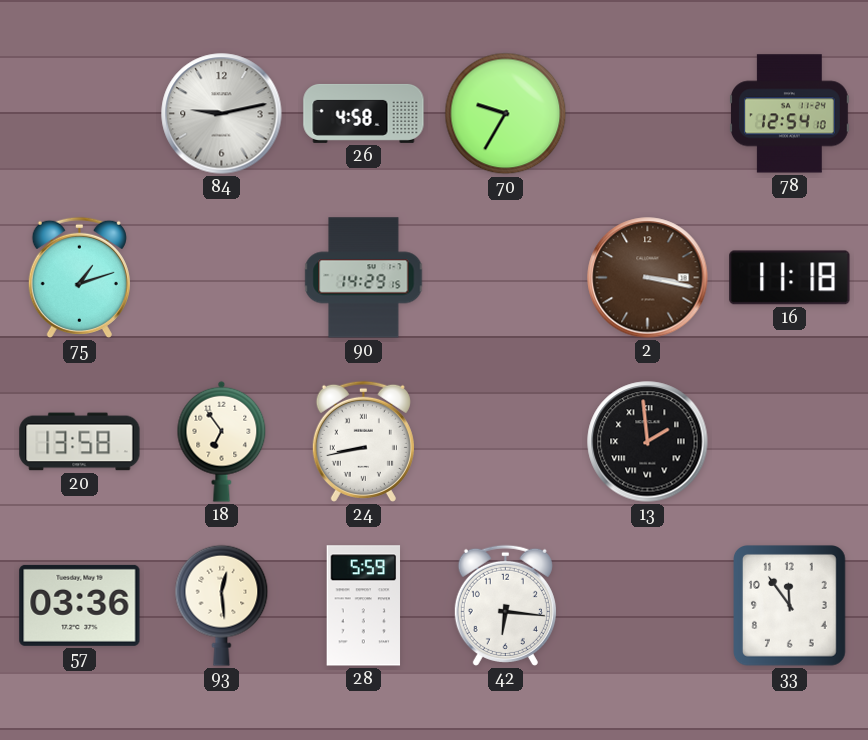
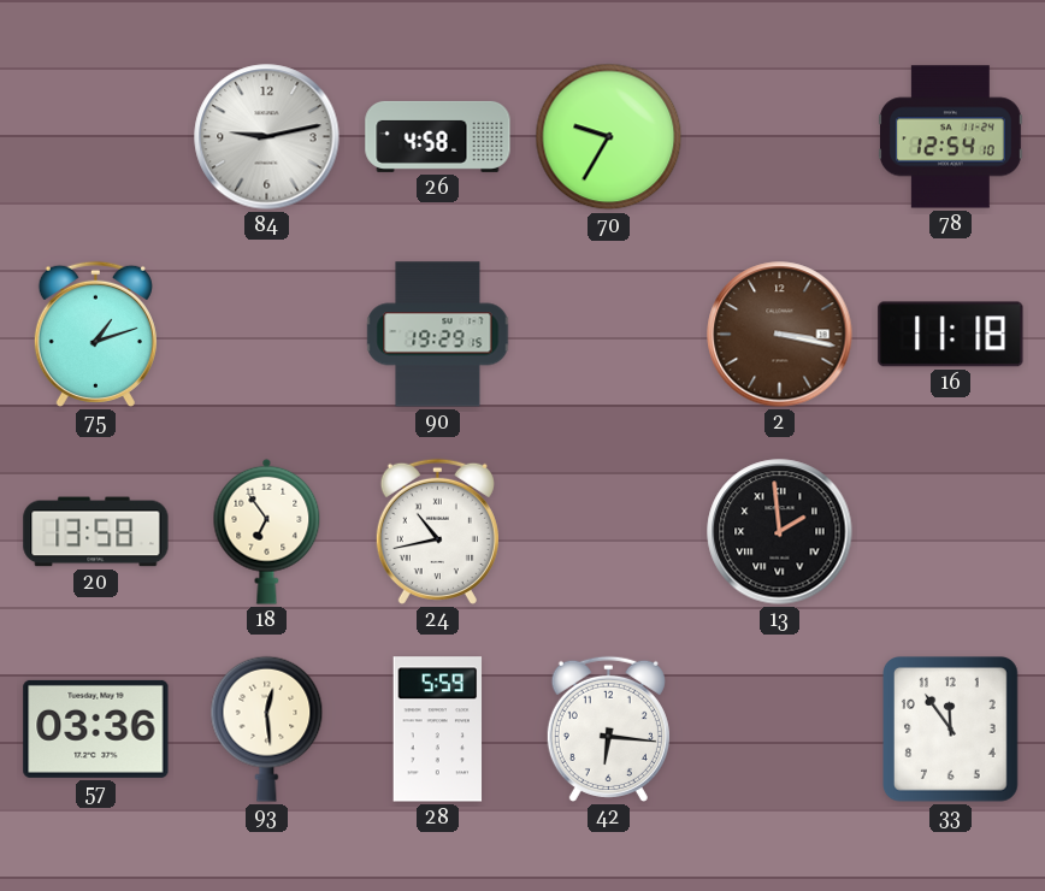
90: 14:29 -> 19:29 (438, 335)
24: 8:43 -> 10:43 (437, 531)
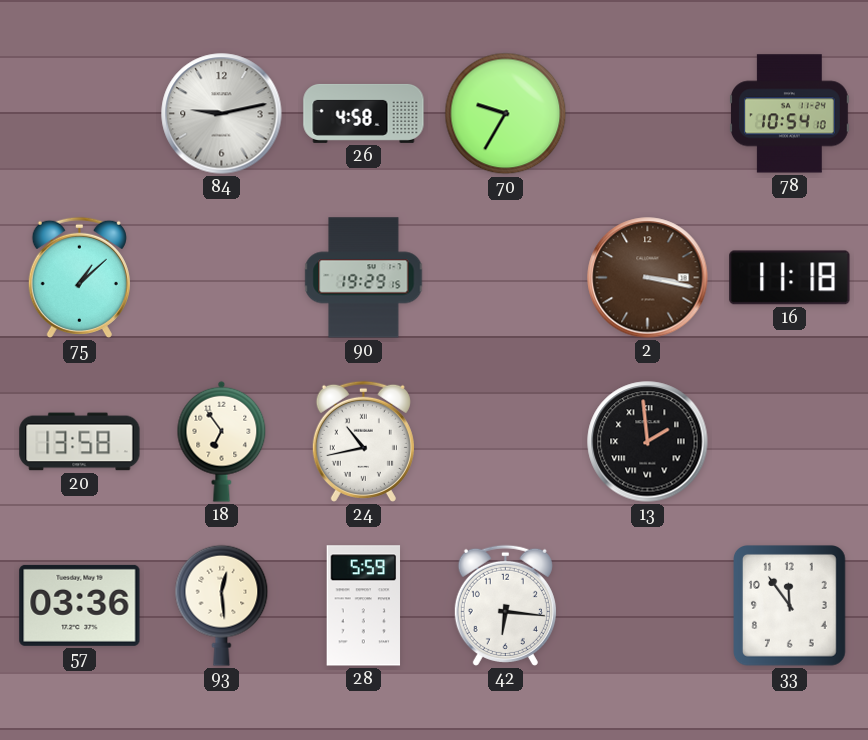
78: 12:54 -> 10:54 (789, 114)
75: 1:12 -> 1:08 (79, 277)
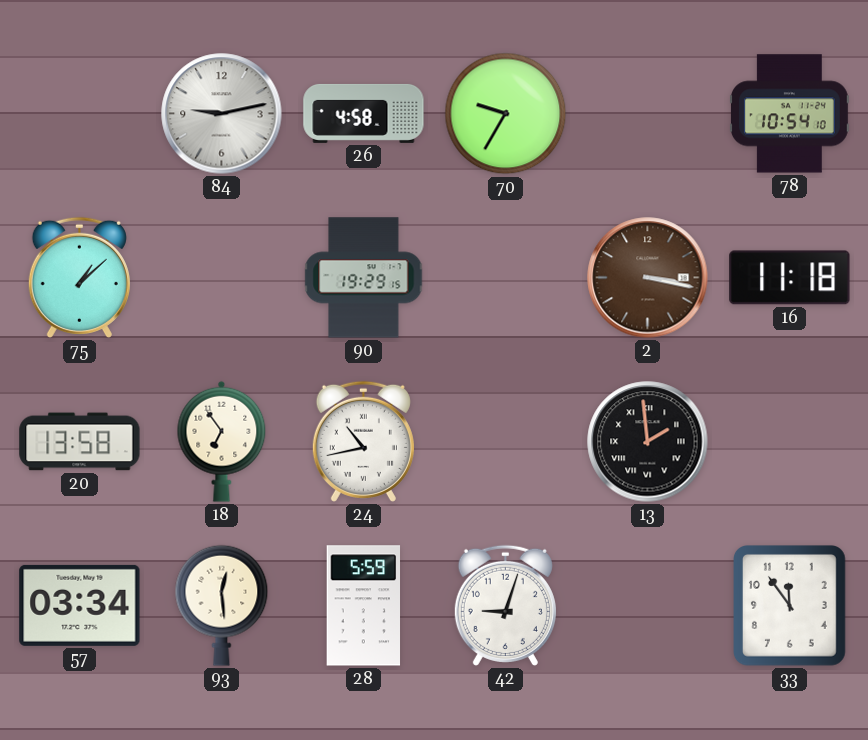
57: 03:36 -> 03:34 (80, 605)
42: 6:16 -> 9:03 (505, 605)
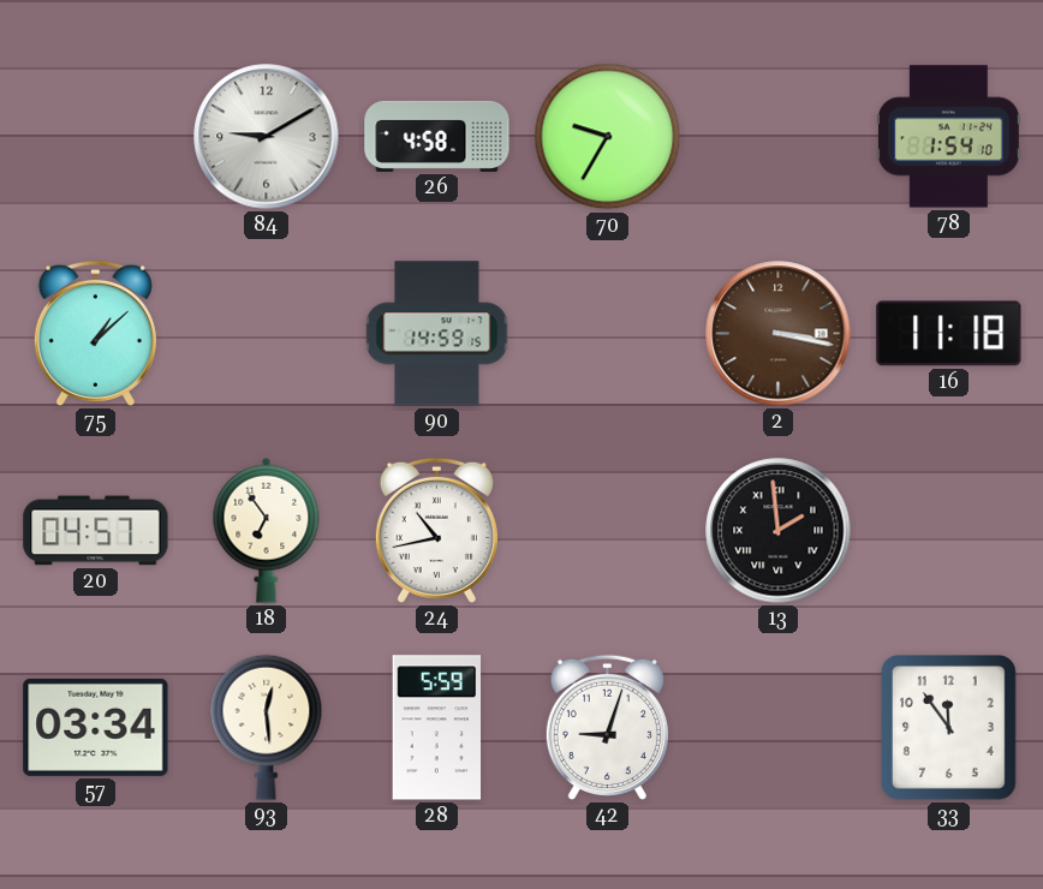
84: 9:13 -> 9:10 (267, 137)
78: 10:54 -> 1:54 (948, 137)
90: 19:29 -> 14:59 (437, 334)
20: 13:58 -> 04:57 (96, 531)
